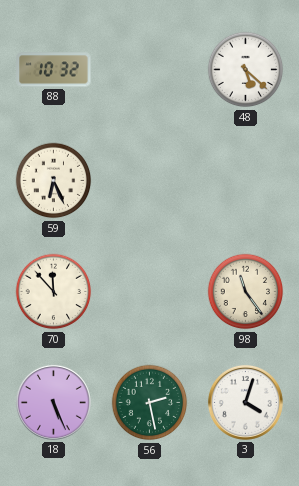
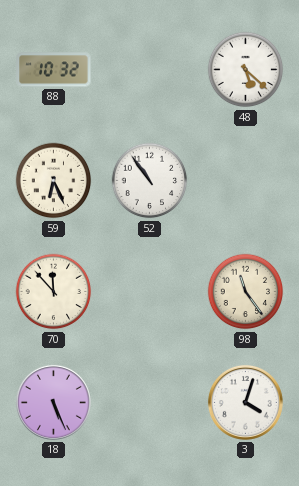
52: none -> 10:54 (150, 181)
56: 2:28 -> none (150, 403)
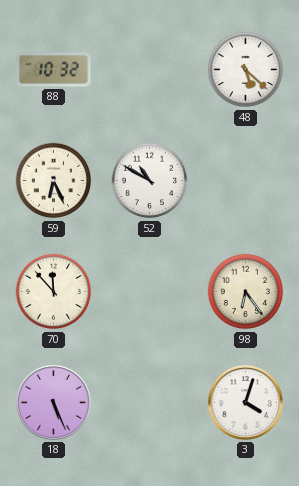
52: 10:54 -> 10:50 (150, 181)
98: 11:24 -> 6:24 (246, 292)
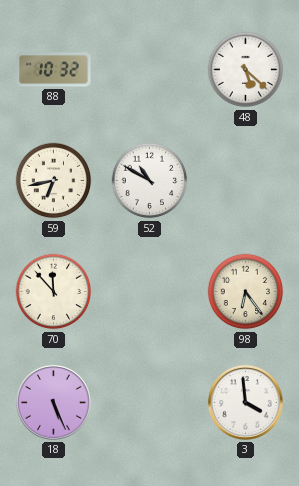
59: 6:26 -> 6:43 (54, 181)
3: 4:03 -> 3:59 (245, 402)
